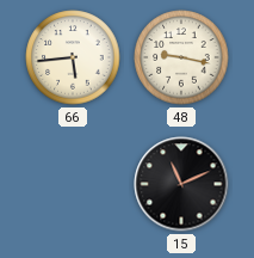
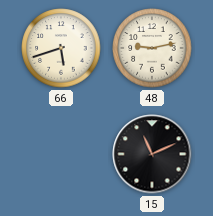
66: 5:44 -> 5:42 (61, 48)
48: 9:17 -> 9:13 (152, 48)
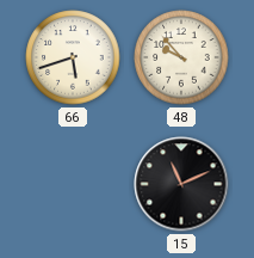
48: 9:13 -> 9:53 (181, 57)
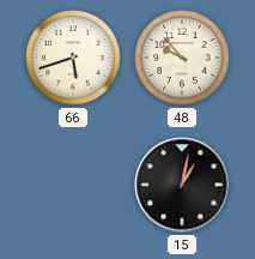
15: 11:11 -> 1:02 (182, 185)
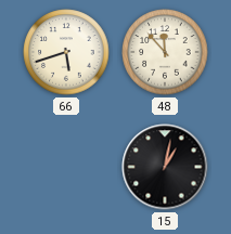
48: 9:53 -> 11:53 (165, 52)
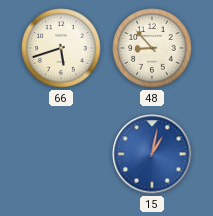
48: 11:53 -> 8:53 (152, 48)
15 dial: black -> blue (152, 154)
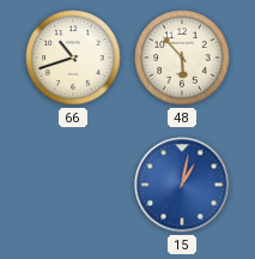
66: 5:42 -> 10:42 (73, 58)
48: 8:53 -> 5:53 (182, 58)
